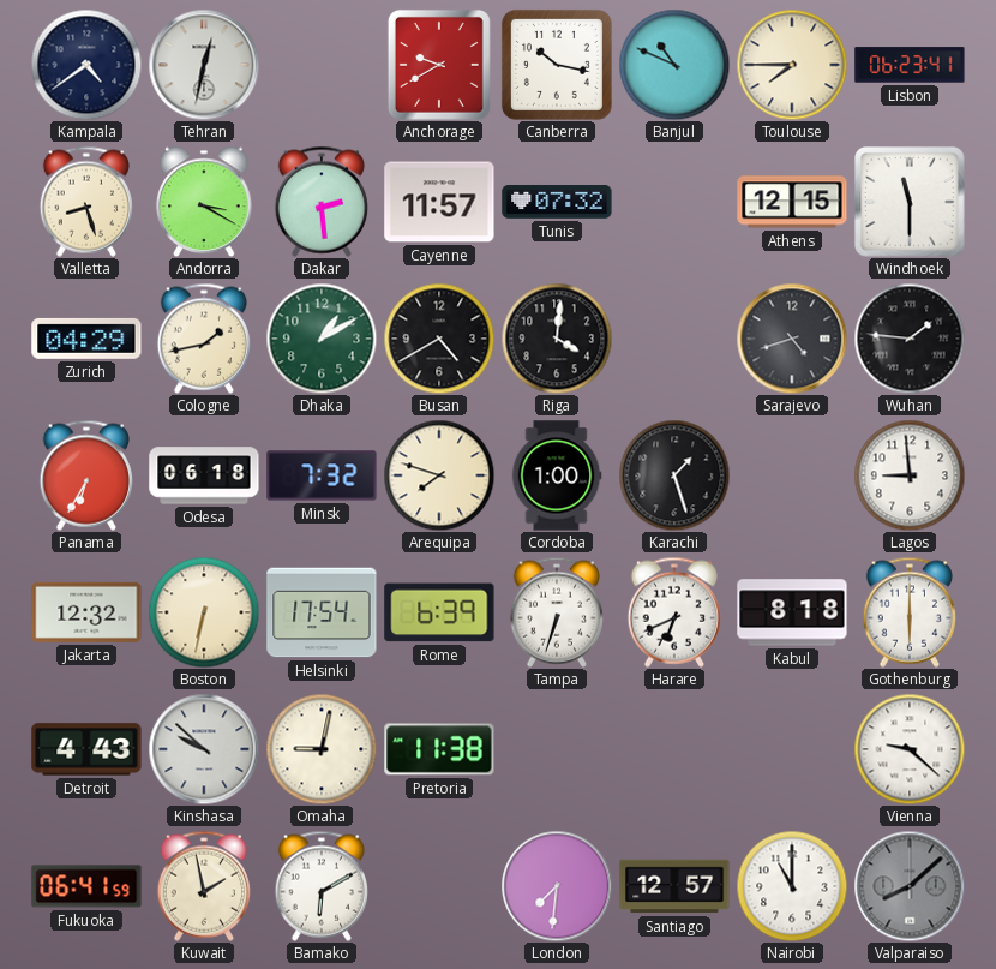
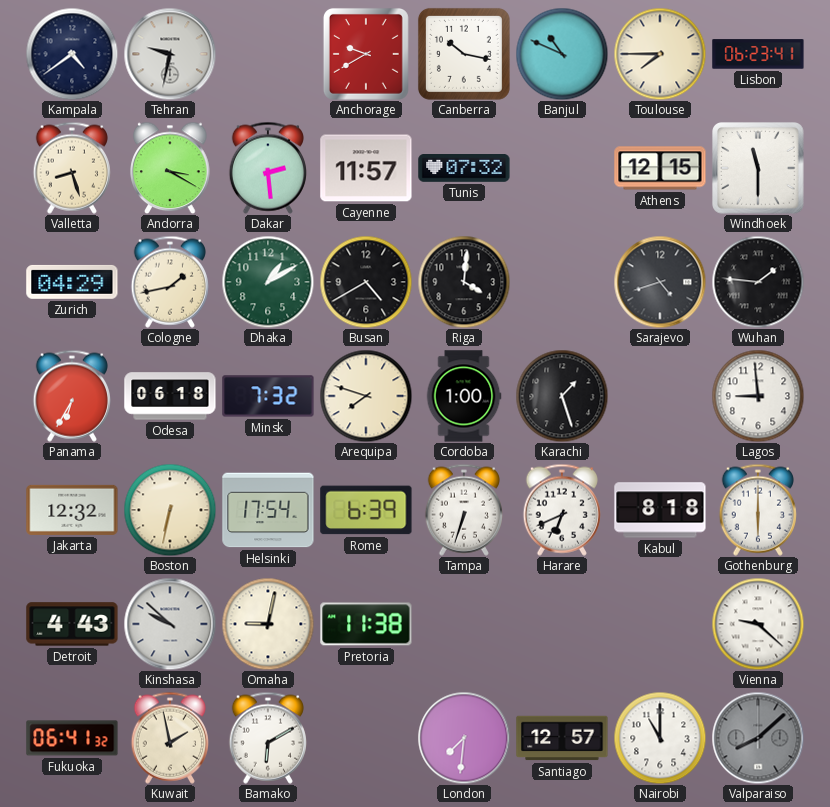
Tehran: 12:32 -> 9:32 (170, 54)
Fukuoka: 06:41:59 -> 06:41:32 (72, 738)
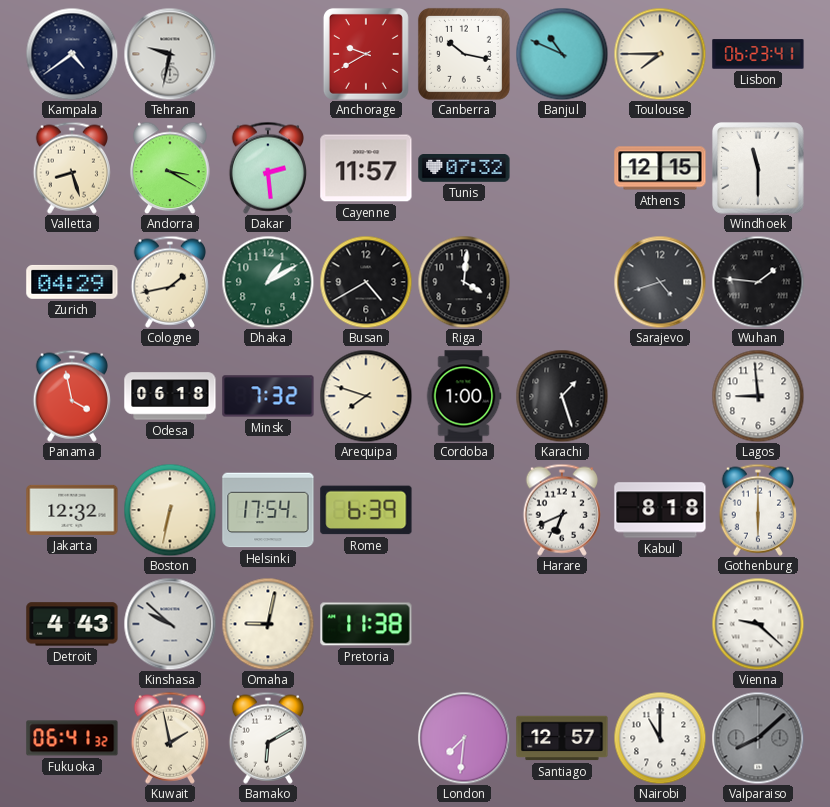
Panama: 6:35 -> 3:58 (71, 396)
Tampa: 6:33 -> none (463, 510)
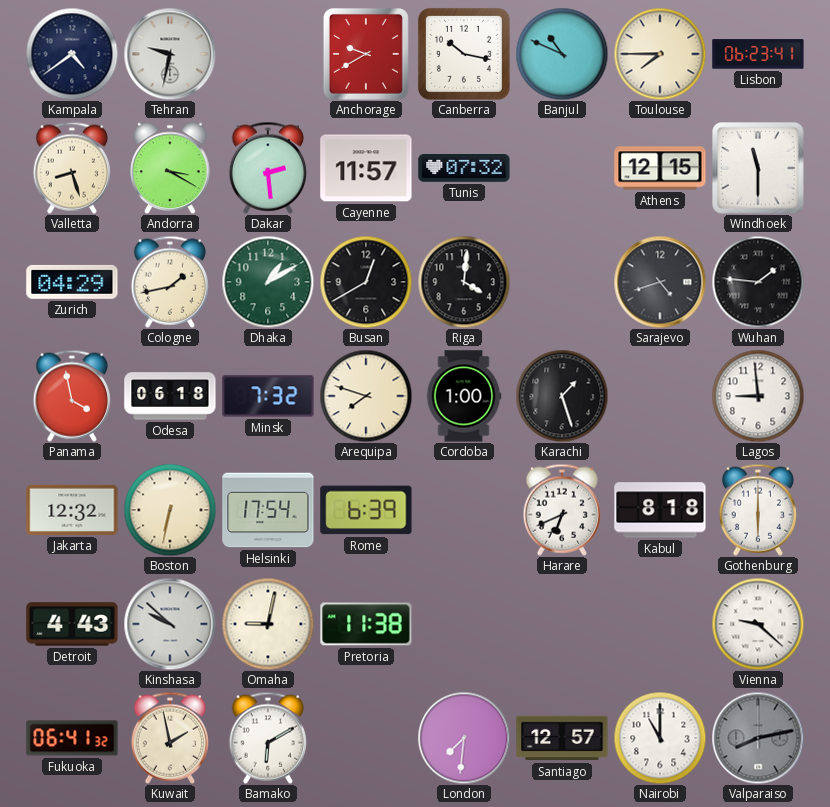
Busan: 4:40 -> 12:40 (366, 282)
Valparaiso: 8:08 -> 8:13 (758, 738)
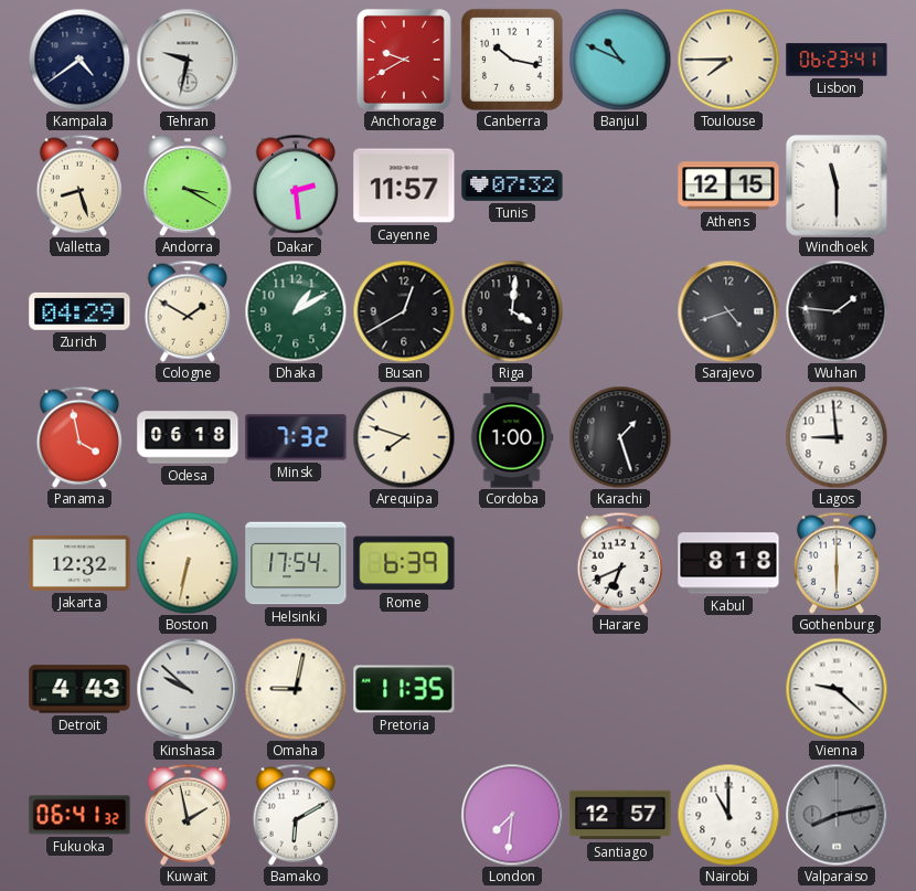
Cologne: 1:43 -> 1:50 (187, 311)
Pretoria: 11:38 -> 11:35 (404, 689)
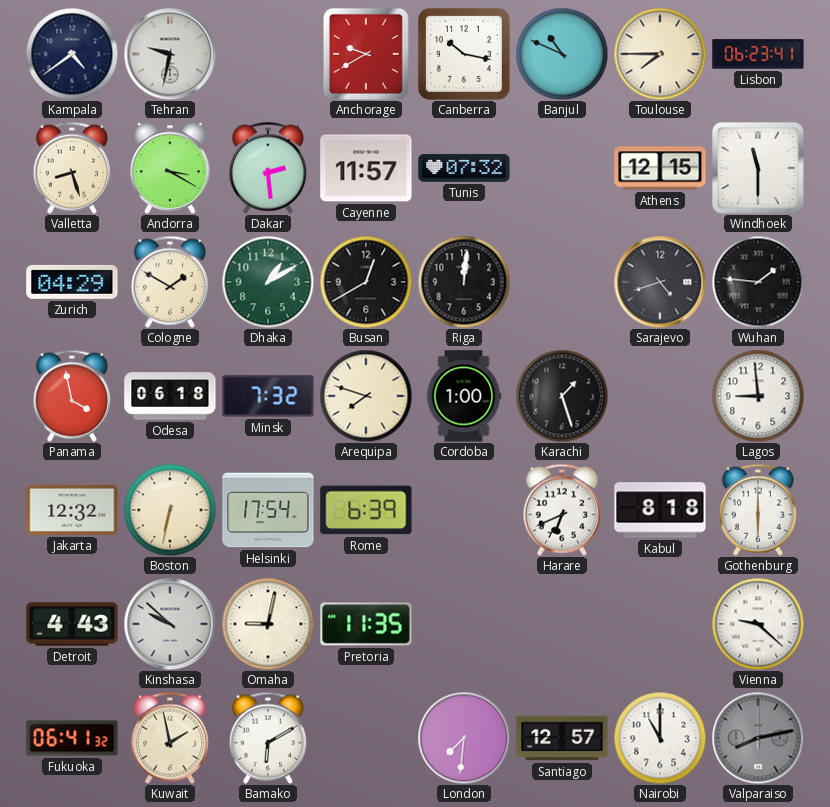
Riga: 4:01 -> 12:01 (464, 282)
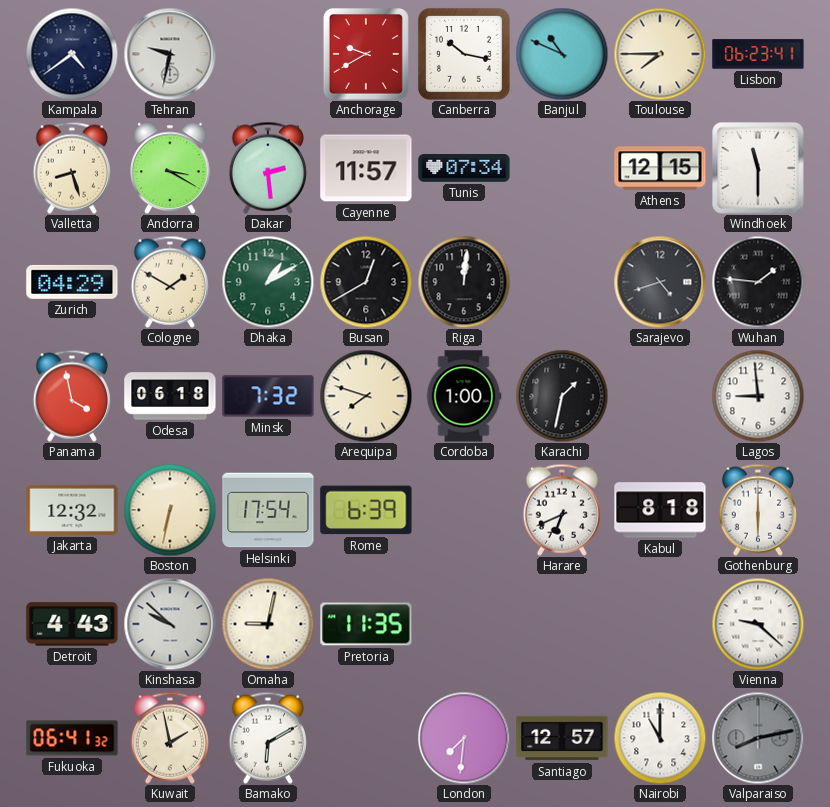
Tunis: 07:32 -> 07:34 (464, 169)
Karachi: 1:27 -> 1:32 (562, 396)
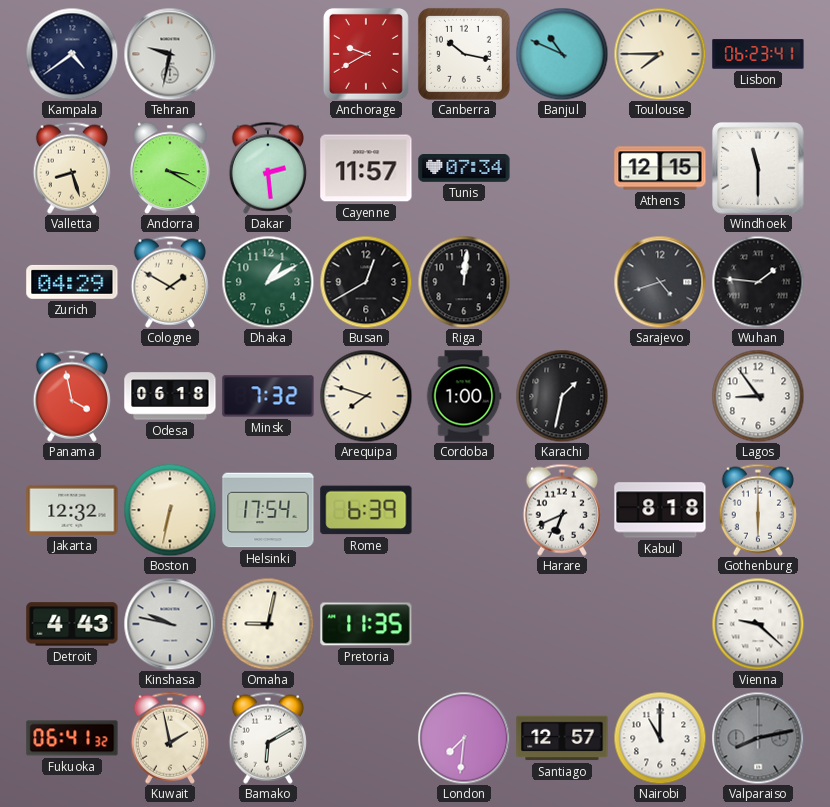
Lagos: 8:59 -> 8:54 (758, 396)
Kinshasa: 9:52 -> 9:47 (170, 624)
